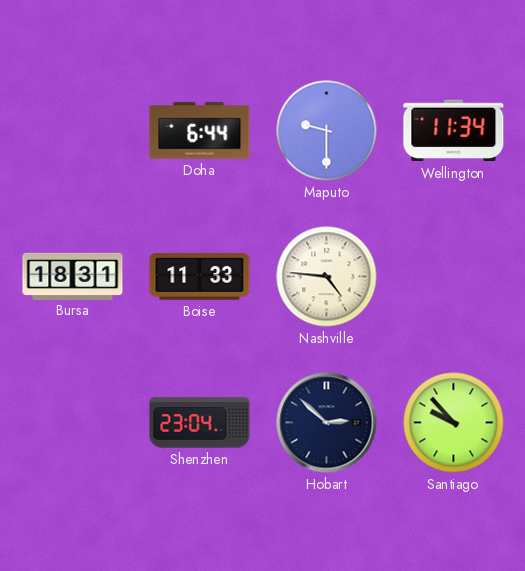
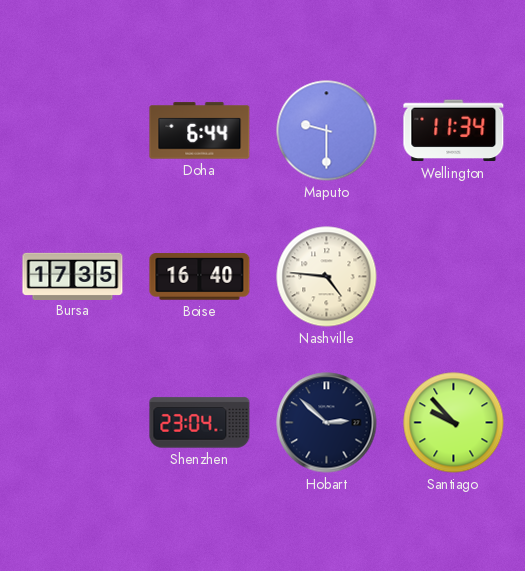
Bursa: 18:31 -> 17:35 (73, 276)
Boise: 11:33 -> 16:40 (200, 277)
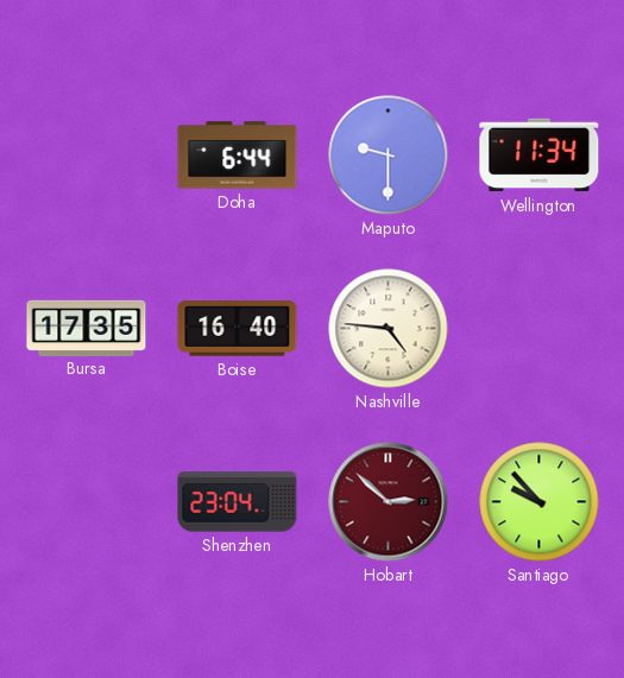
Hobart dial: navy -> burgundy (389, 502)
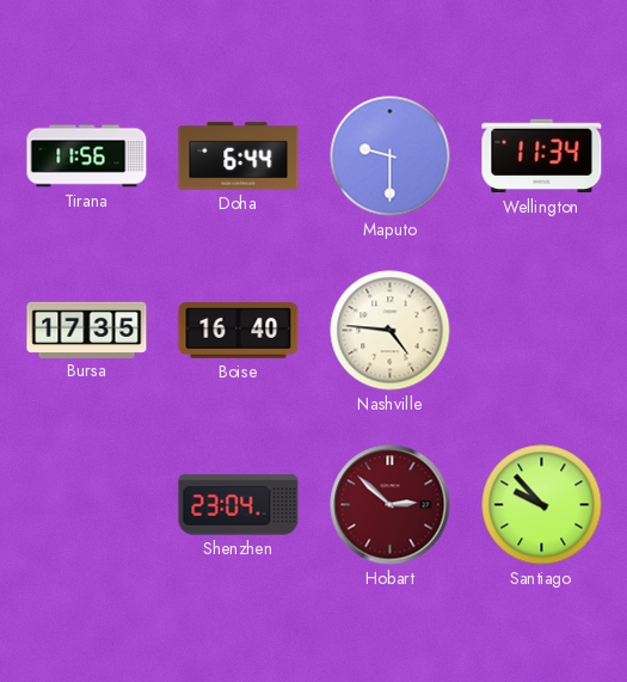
Tirana: none -> 11:56 (87, 156)
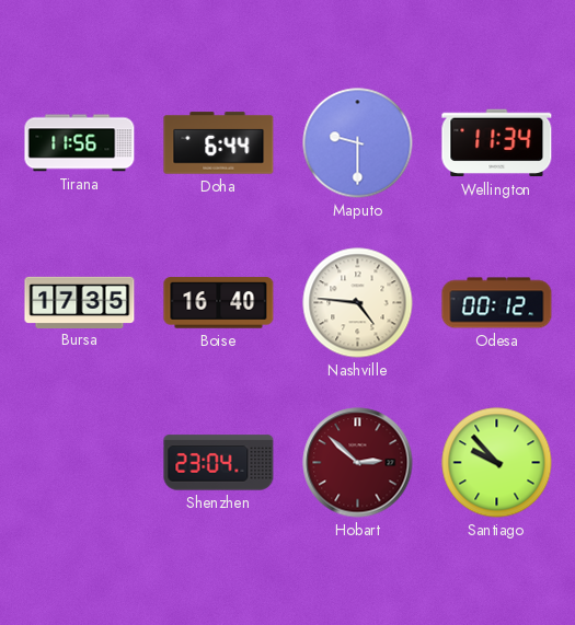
Odesa: none -> 00:12 (497, 303)
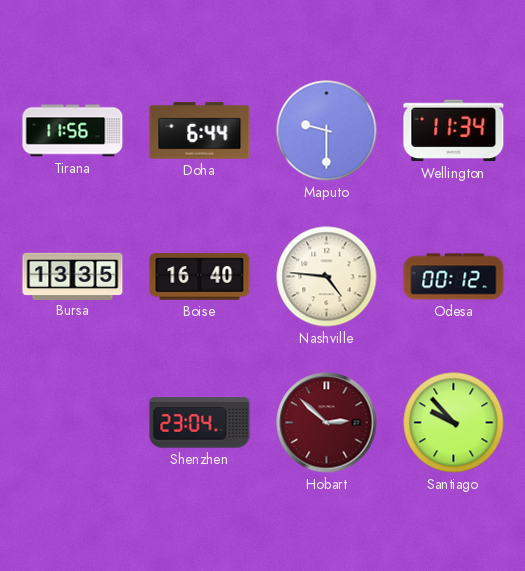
Bursa: 17:35 -> 13:35 (73, 276)
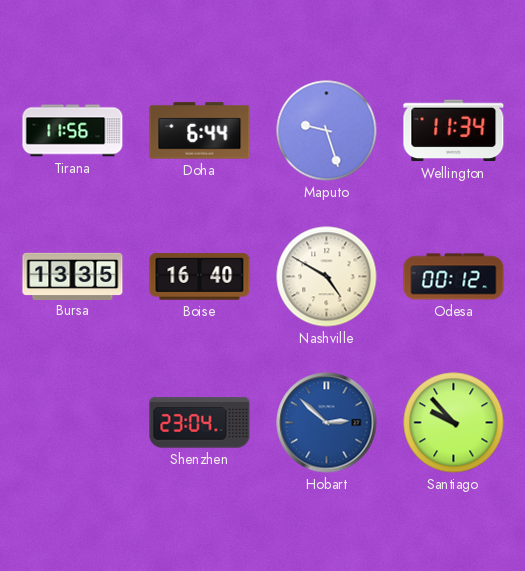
Maputo: 9:30 -> 9:27 (327, 131)
Nashville: 4:46 -> 4:50 (327, 277)
Hobart dial: burgundy -> blue (327, 423)
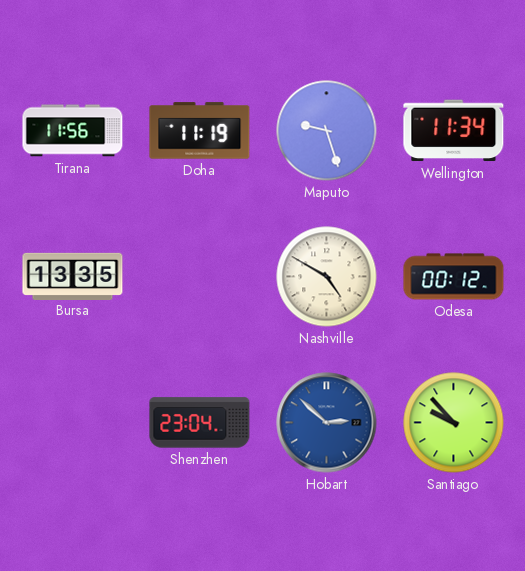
Doha: 6:44 -> 11:19 (200, 131)
Boise: 16:40 -> none (200, 277)
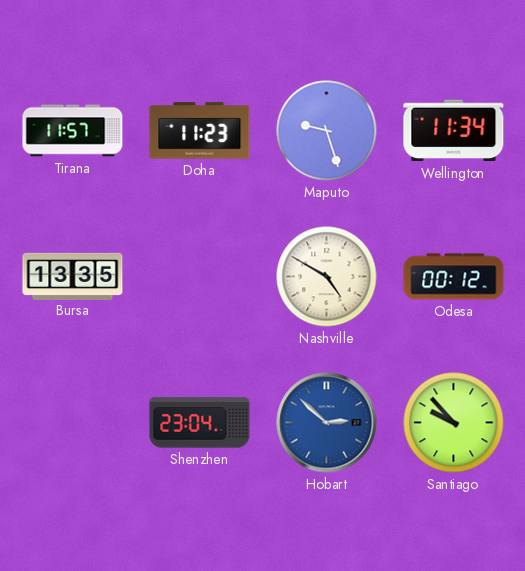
Tirana: 11:56 -> 11:57 (73, 131)
Doha: 11:19 -> 11:23 (200, 131)
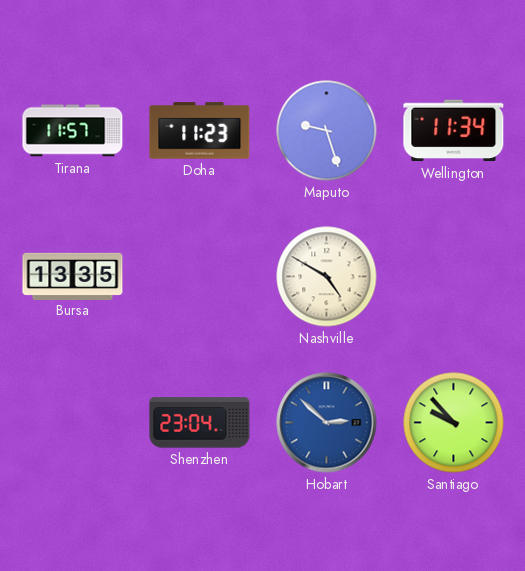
Odesa: 00:12 -> none (454, 277)
